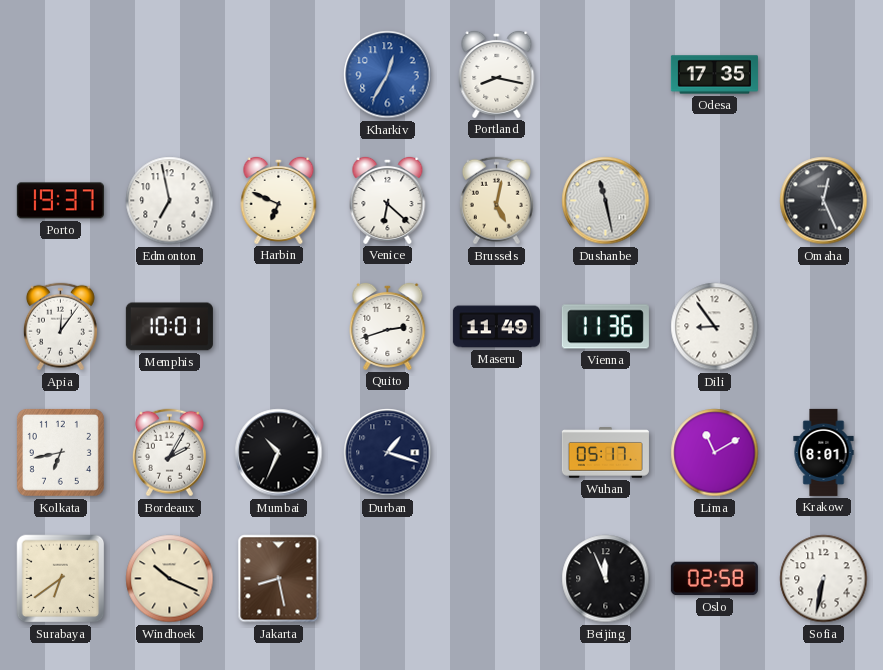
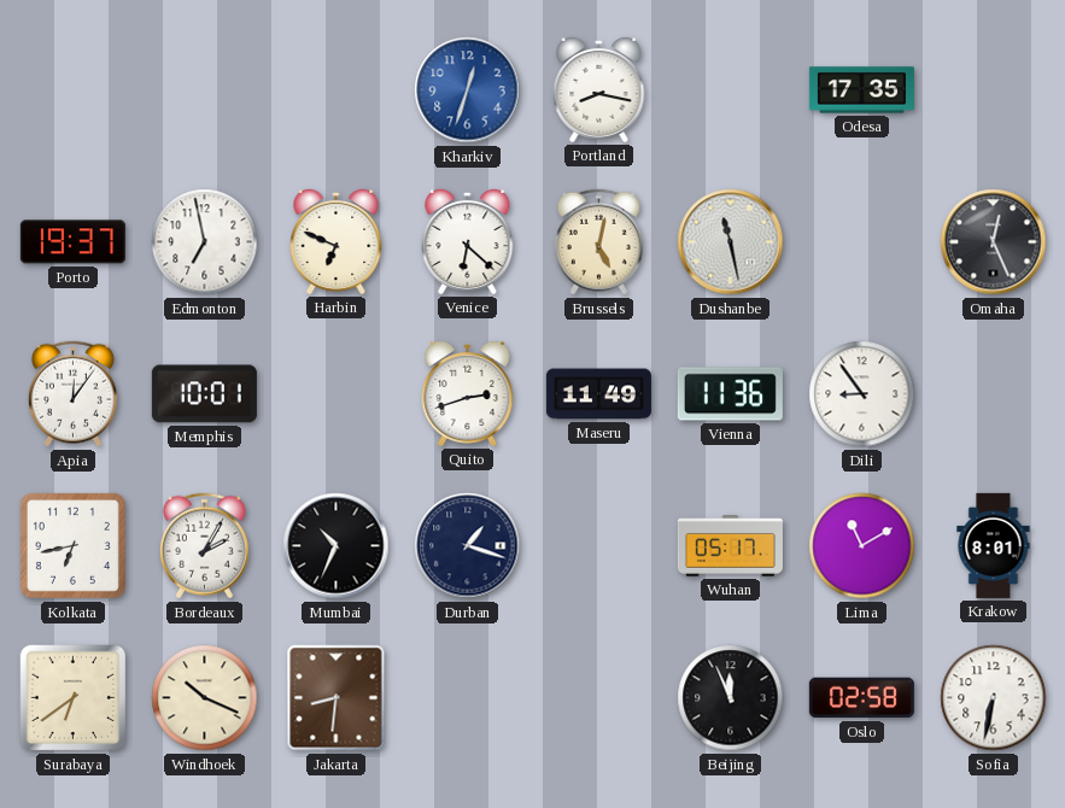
Kharkiv: 12:35 -> 12:33 (468, 90)
Jakarta: 8:28 -> 8:31 (337, 698)
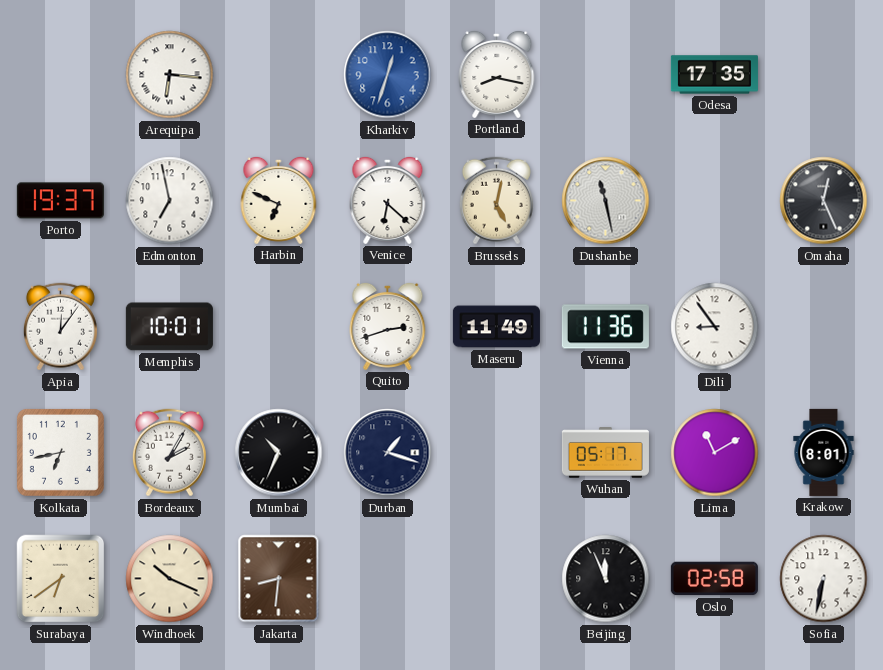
Arequipa: none -> 6:16 (170, 75)
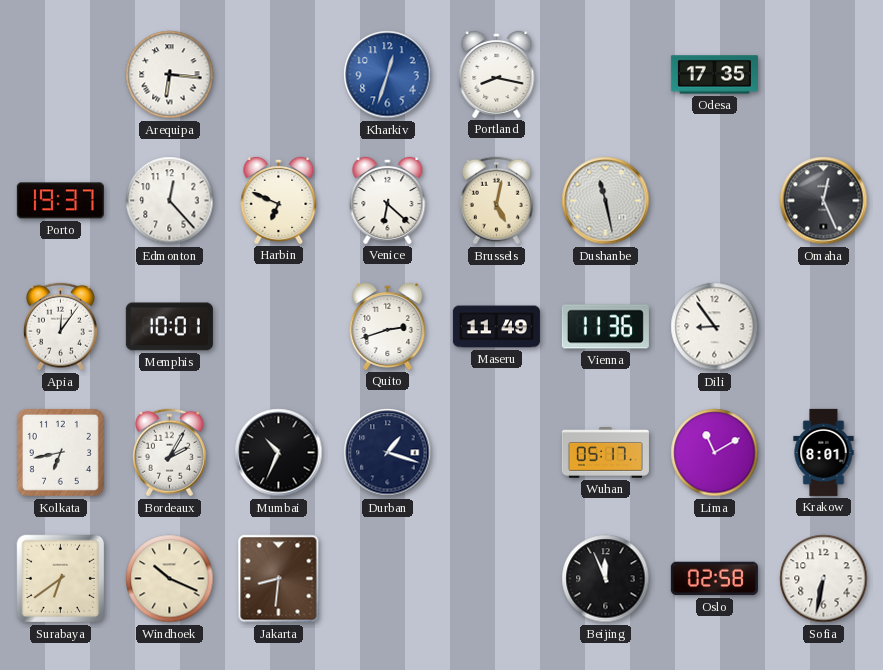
Edmonton: 6:58 -> 12:23 (170, 201)
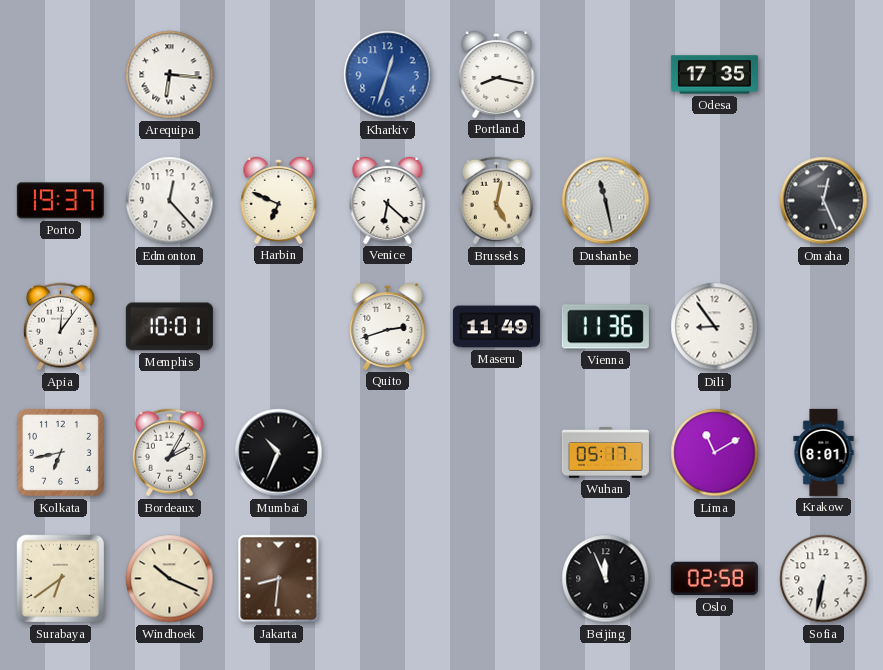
Durban: 1:18 -> none (388, 453)
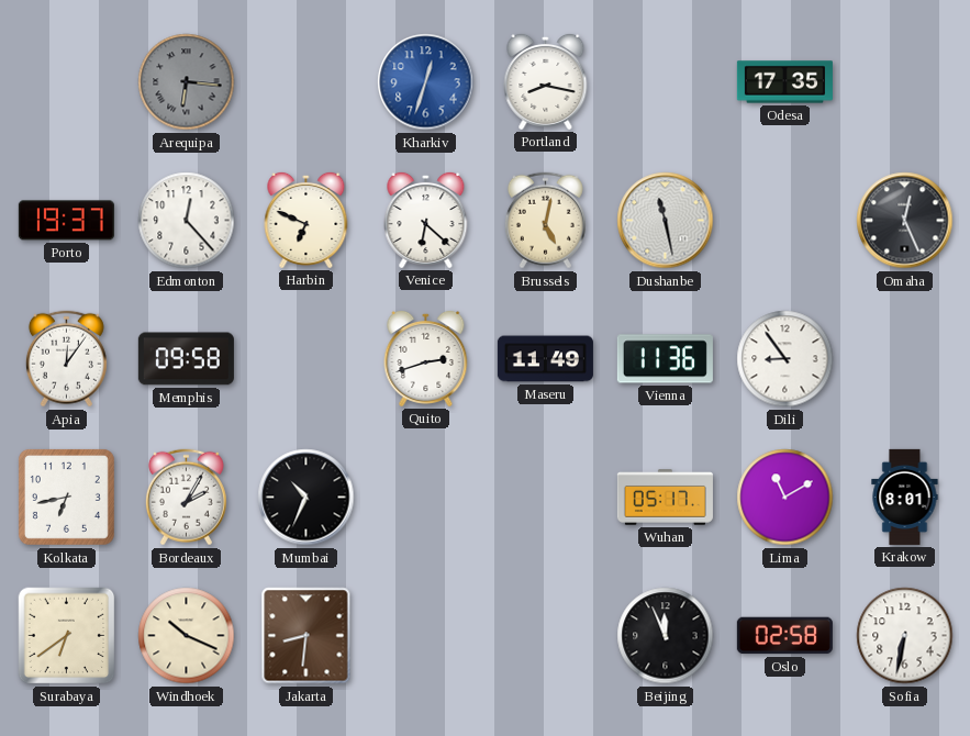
Arequipa dial: white -> grey (187, 82)
Memphis: 10:01 -> 09:58 (186, 359)
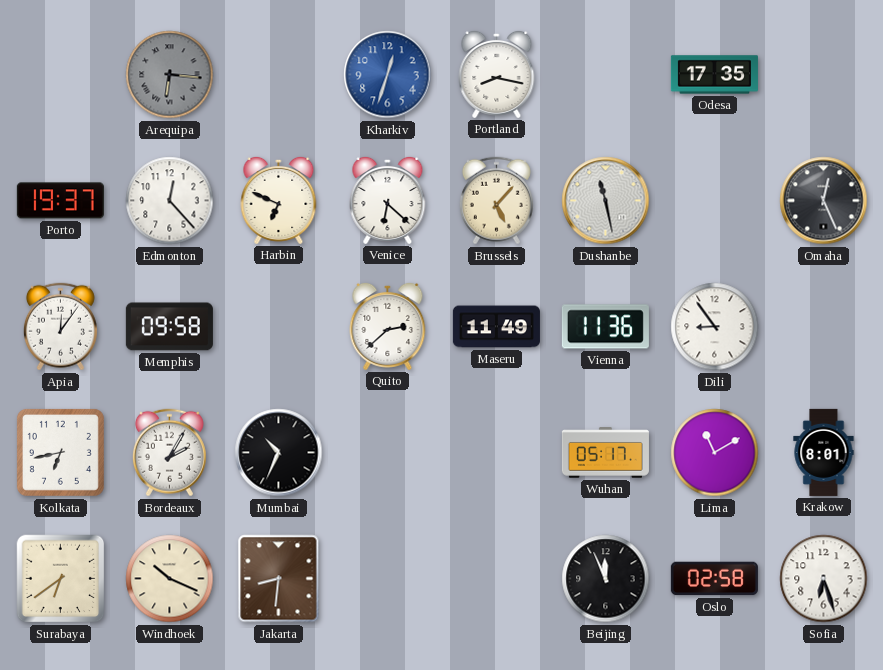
Brussels: 5:02 -> 5:07 (496, 201)
Quito: 2:42 -> 2:38 (388, 326)
Sofia: 6:32 -> 6:27 (824, 579)
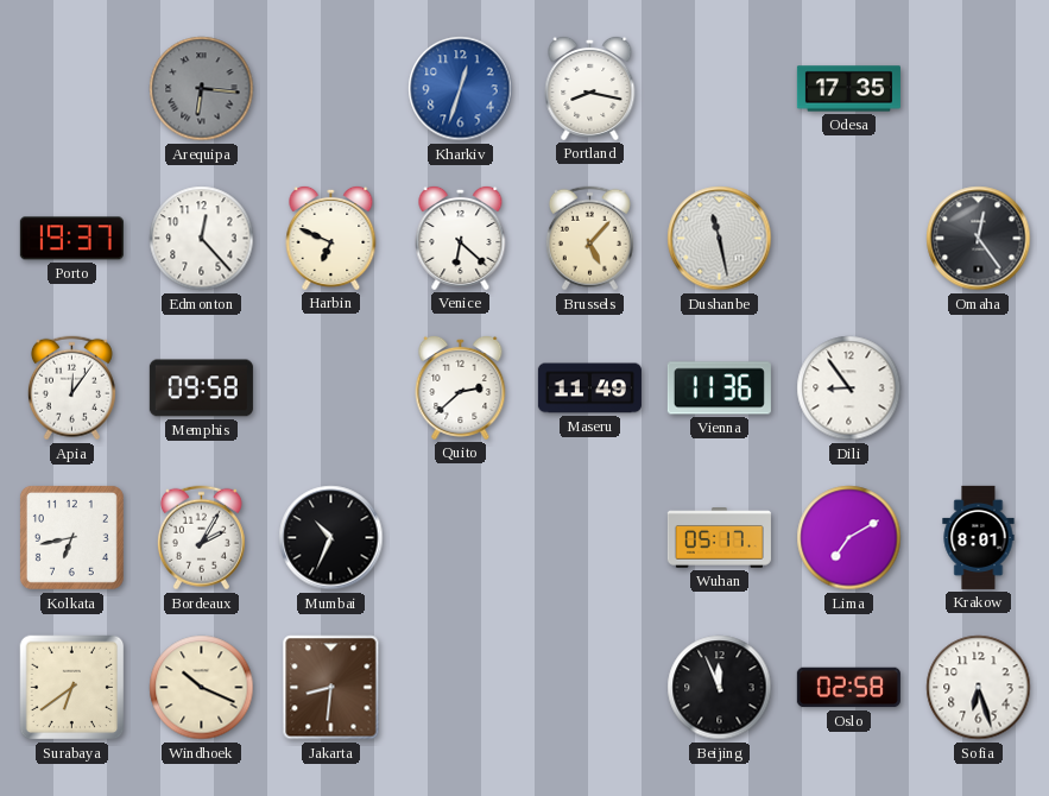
Omaha: 12:26 -> 12:24 (979, 239)
Lima: 11:10 -> 7:10 (849, 538)
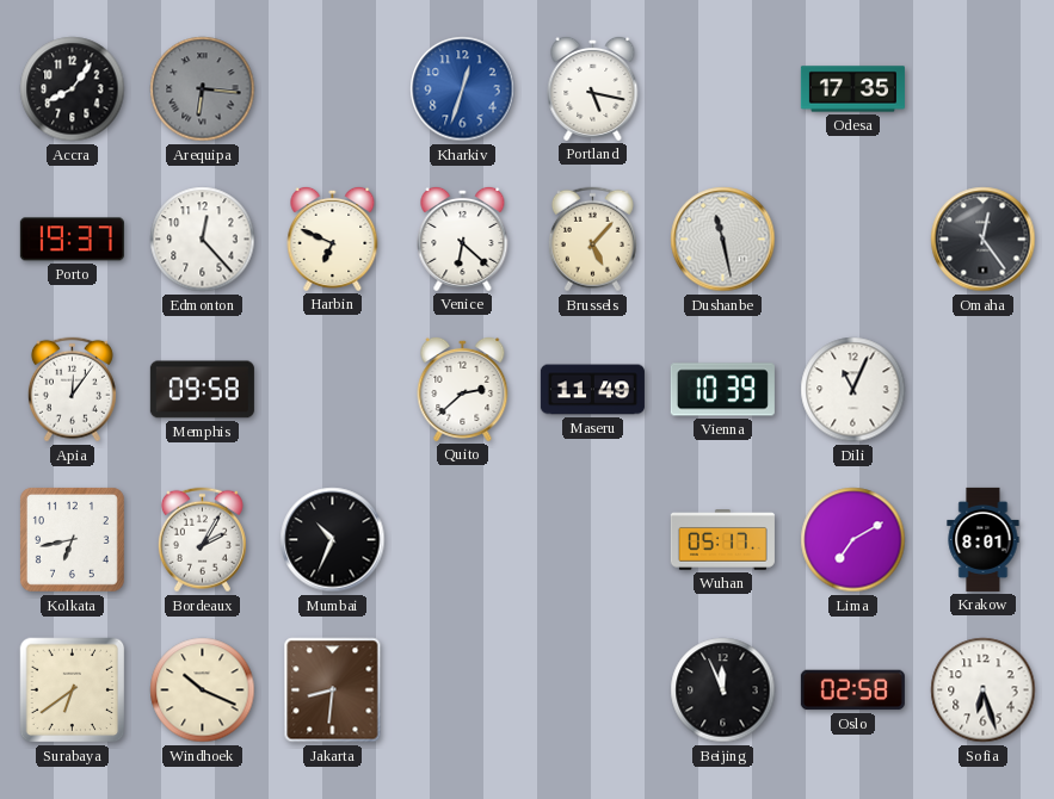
Accra: none -> 8:06 (73, 89)
Portland: 8:17 -> 5:17 (593, 88)
Vienna: 11:36 -> 10:39 (722, 390)
Dili: 8:54 -> 11:04 (853, 390)
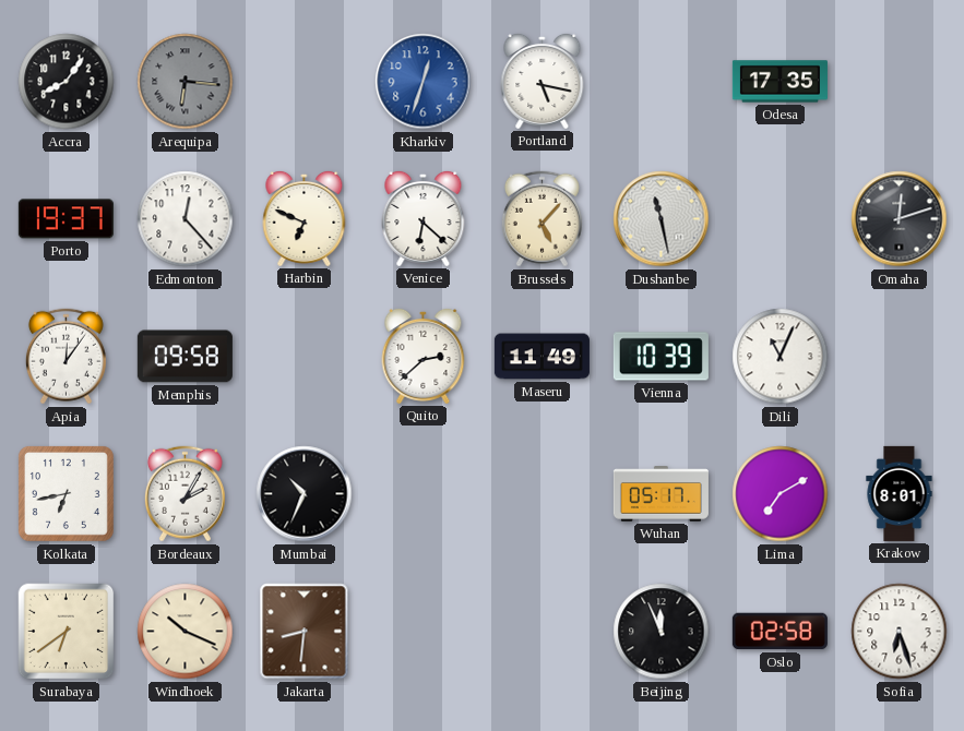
Omaha: 12:24 -> 12:12 (900, 219)
